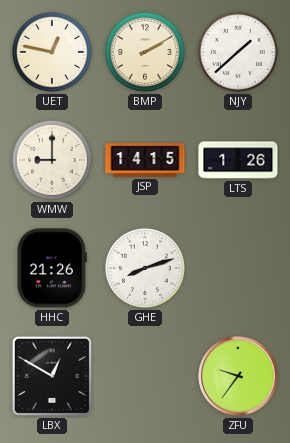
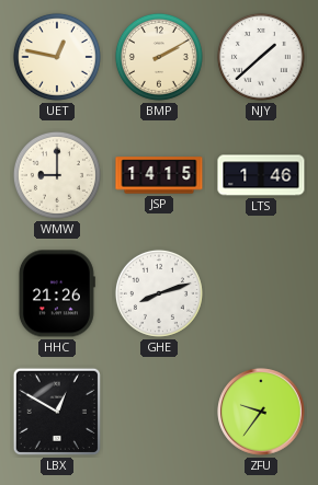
LTS: 1:26 -> 1:46 (261, 175)
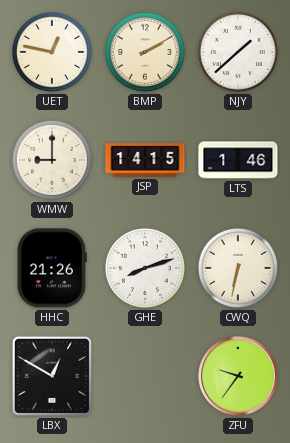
CWQ: none -> 6:32 (238, 268)
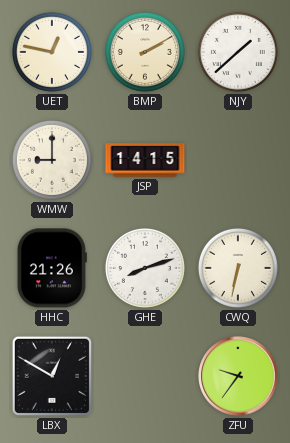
LTS: 1:46 -> none (238, 160)
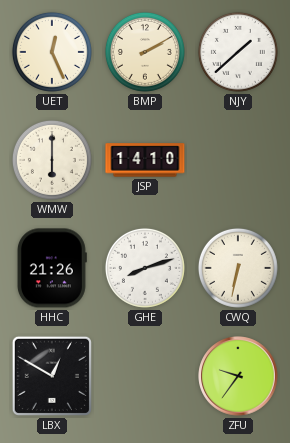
UET: 12:47 -> 12:26 (52, 52)
WMW: 9:00 -> 6:00 (52, 160)
JSP: 14:15 -> 14:10 (145, 160)
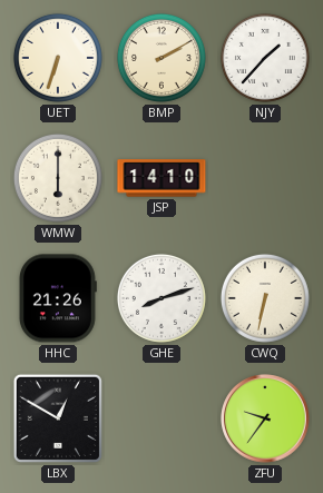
UET: 12:26 -> 6:33 (58, 58)
NJY: 1:38 -> 1:37 (265, 58)
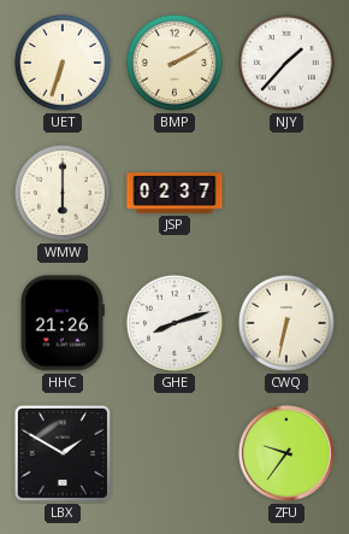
JSP: 14:10 -> 02:37 (174, 193)
LBX: 12:50 -> 1:50 (63, 453)
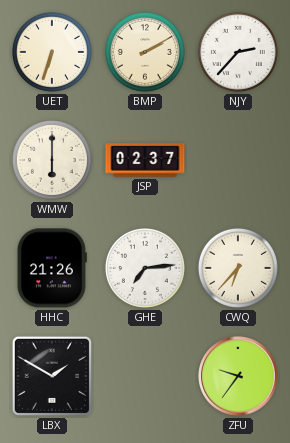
NJY: 1:37 -> 2:37 (238, 52)
GHE: 8:12 -> 7:14 (145, 268)
CWQ: 6:32 -> 6:37 (238, 268)
